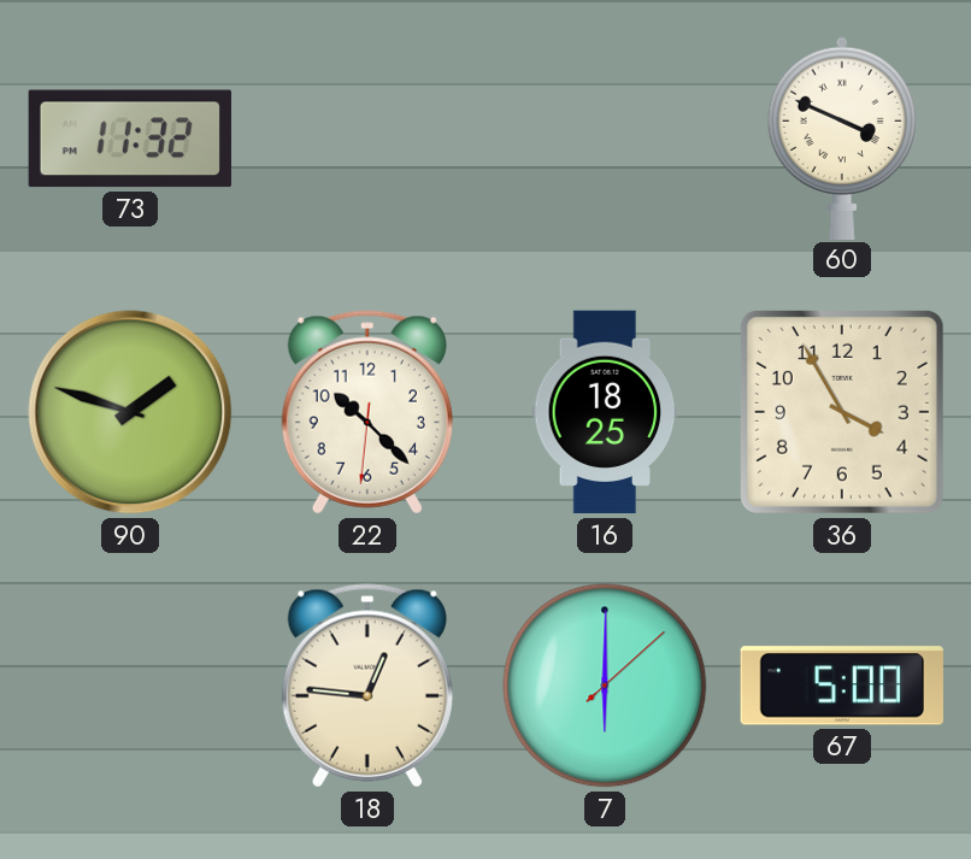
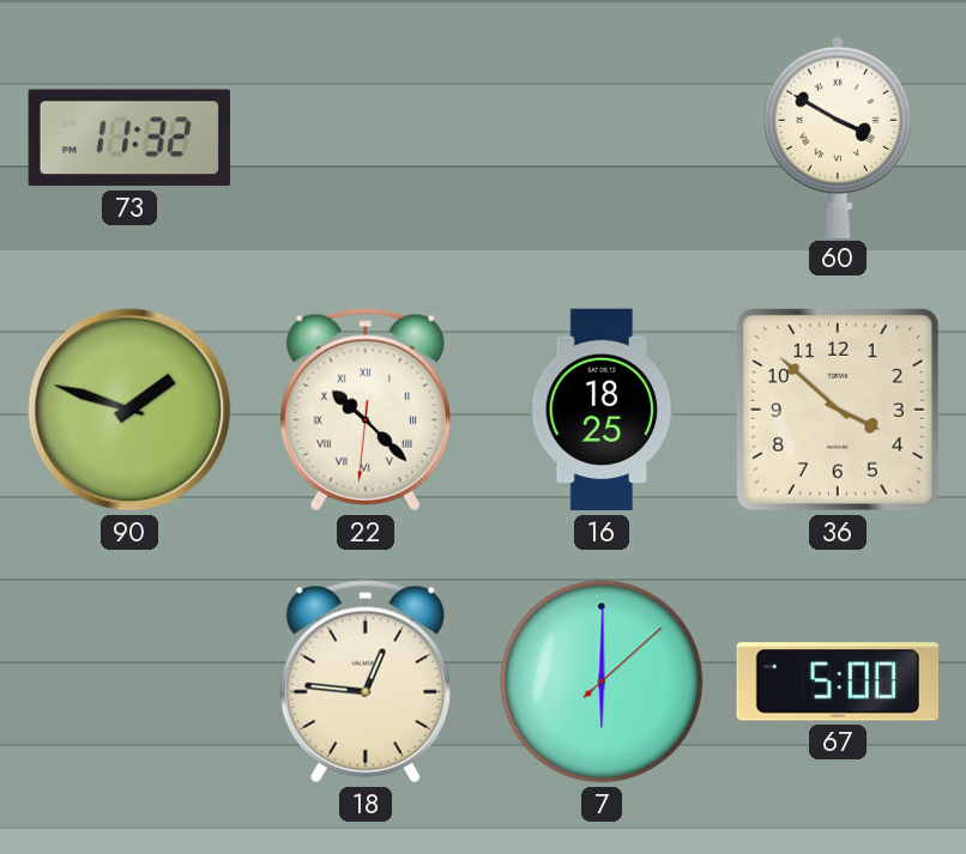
60: 3:49 -> 3:50 (838, 137)
22 numerals: Arabic -> Roman (366, 410)
36: 3:55 -> 3:52 (838, 410)
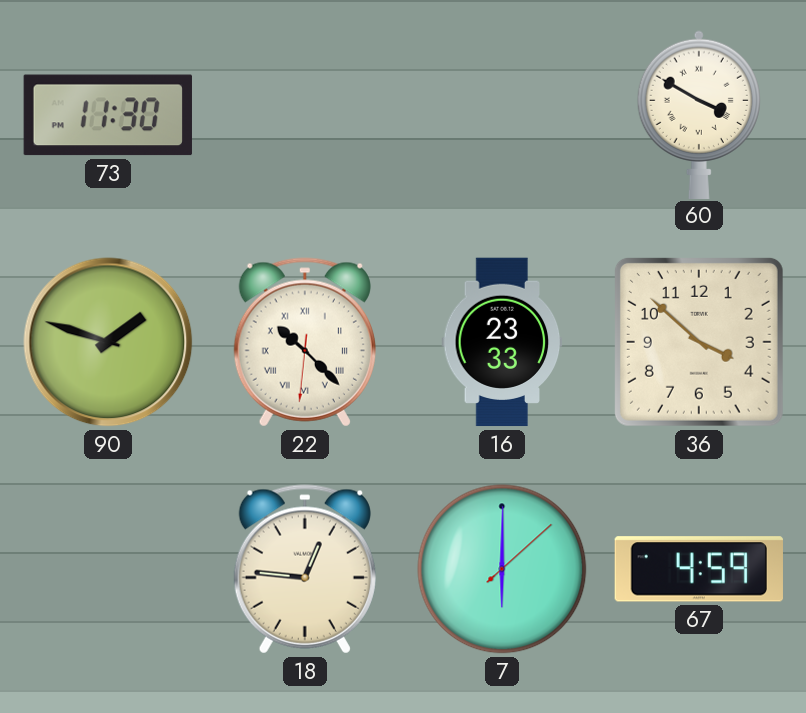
73: 11:32 -> 11:30 (108, 115)
16: 18:25 -> 23:33 (502, 342)
67: 5:00 -> 4:59 (699, 569)
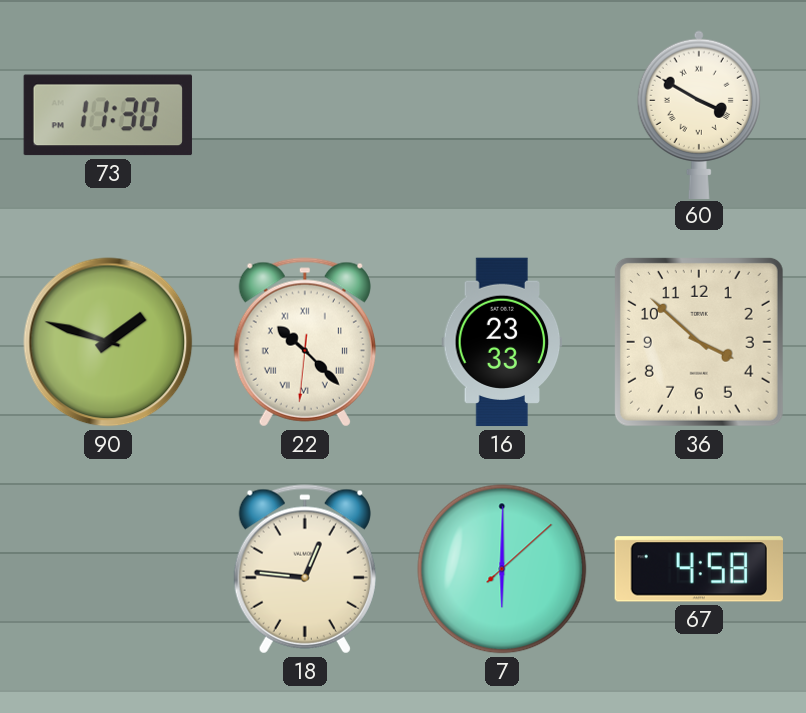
67: 4:59 -> 4:58 (699, 569)
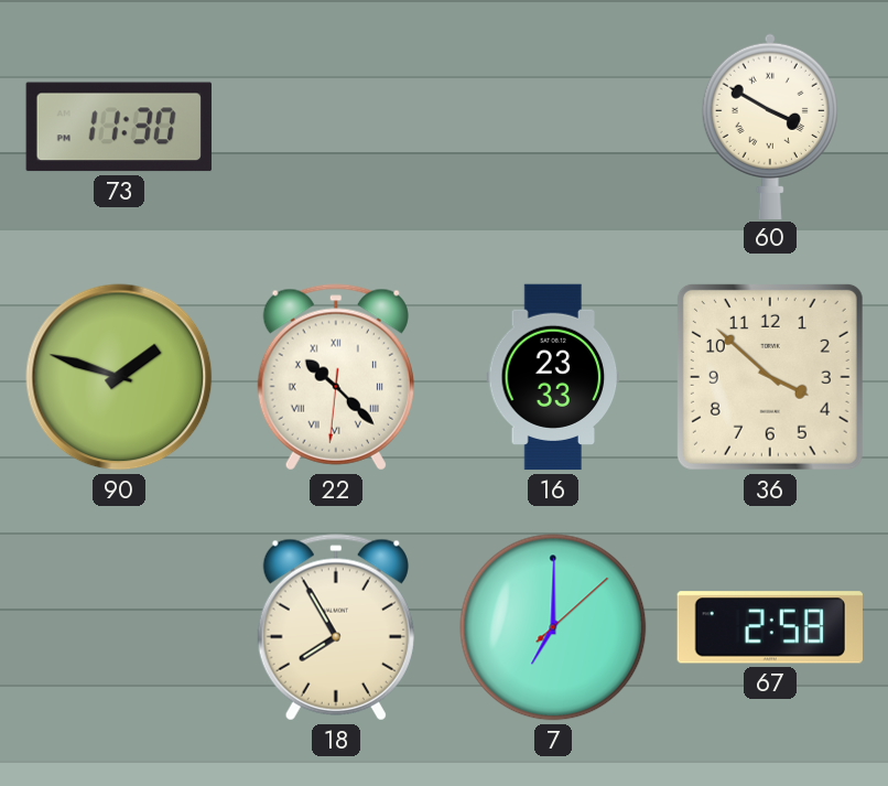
18: 12:46 -> 7:55 (336, 627)
7: 6:00 -> 7:00 (553, 627)
67: 4:58 -> 2:58 (770, 627)
